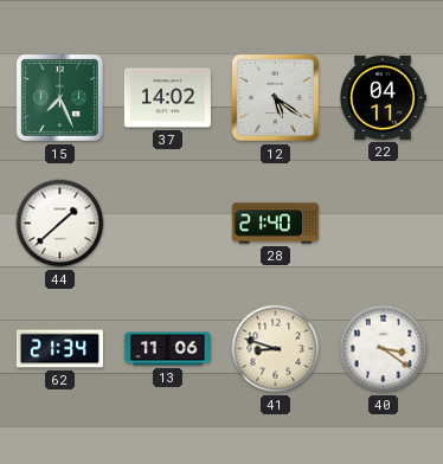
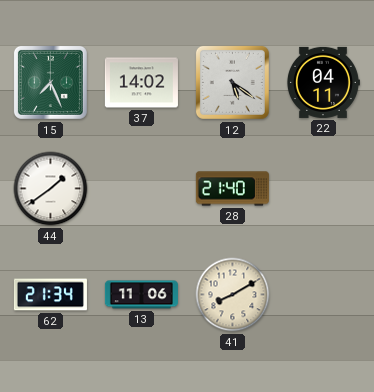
44: 1:38 -> 1:39 (51, 189)
41: 8:48 -> 8:10 (233, 295)
40: 3:21 -> none (384, 349)
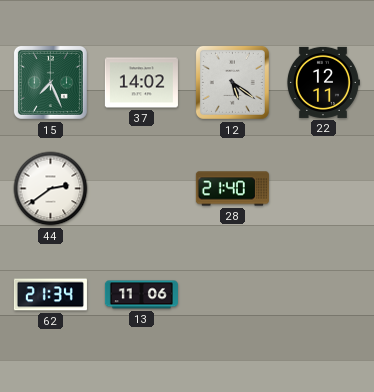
22: 04:11 -> 12:11 (323, 82)
44: 1:39 -> 2:39 (51, 189)
41: 8:10 -> none (233, 295)
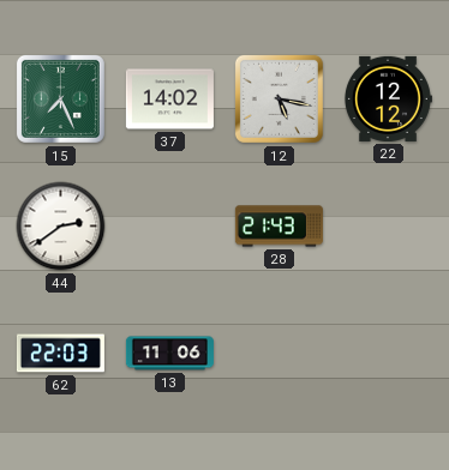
12: 5:21 -> 5:17 (279, 98)
22: 12:11 -> 12:12 (388, 98)
28: 21:40 -> 21:43 (279, 227)
62: 21:34 -> 22:03 (60, 354)
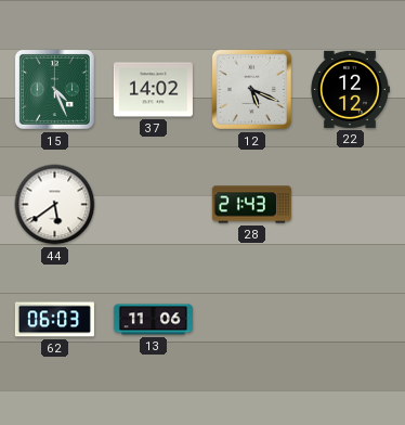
15: 7:26 -> 4:26 (54, 89)
12: 5:17 -> 5:19 (251, 89)
44: 2:39 -> 5:39 (55, 205)
62: 22:03 -> 06:03 (54, 320)
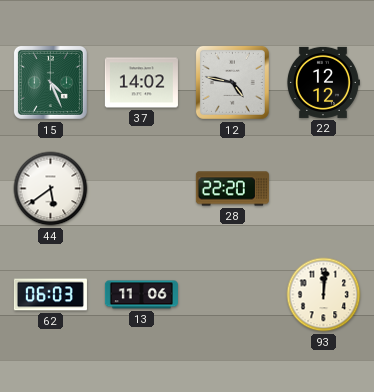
12: 5:19 -> 4:47 (232, 82)
28: 21:43 -> 22:20 (232, 189)
93: none -> 12:01 (324, 295)
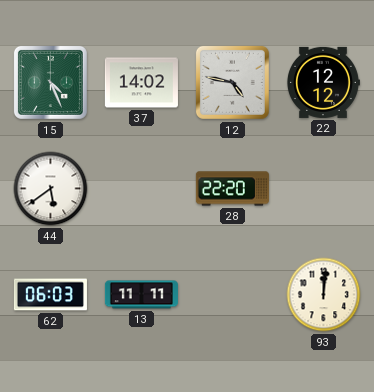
13: 11:06 -> 11:11 (141, 295)
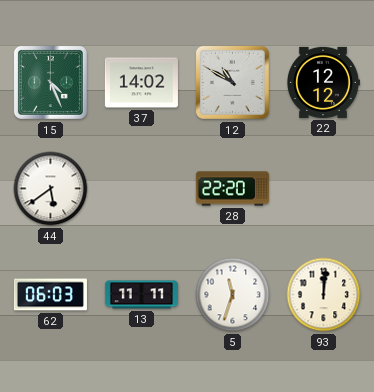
12: 4:47 -> 10:50 (232, 82)
5: none -> 11:33 (233, 295)
